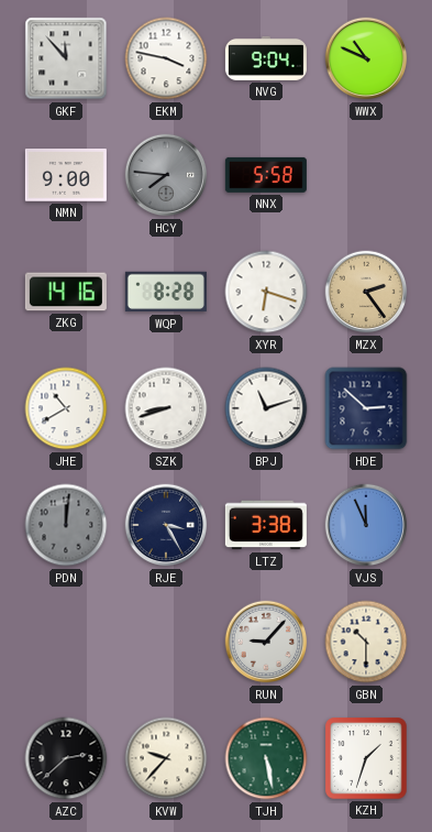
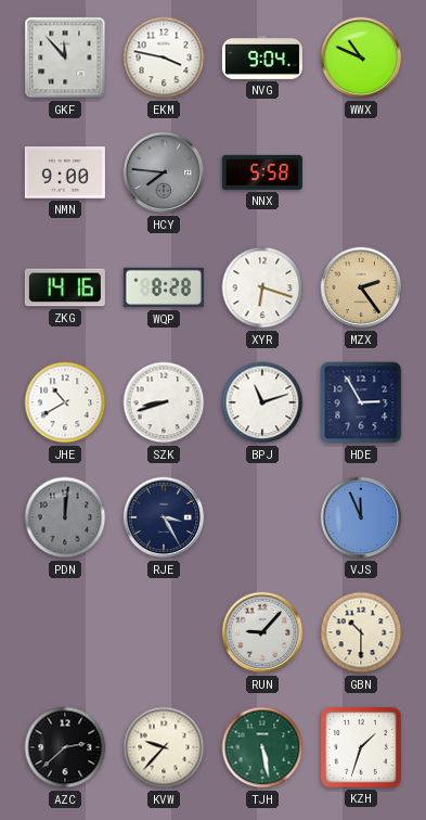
HDE: 2:52 -> 2:55 (361, 402)
LTZ: 3:38 -> none (266, 525)
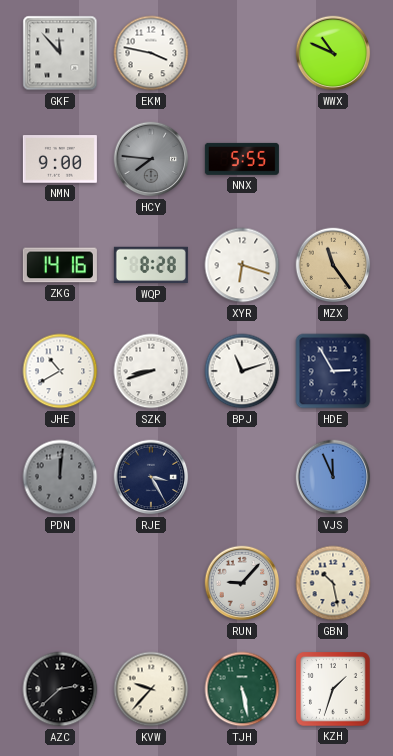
NVG: 9:04 -> none (262, 57)
NNX: 5:58 -> 5:55 (242, 159)
MZX: 2:24 -> 11:24 (333, 265)
GBN: 10:30 -> 10:28 (333, 583)
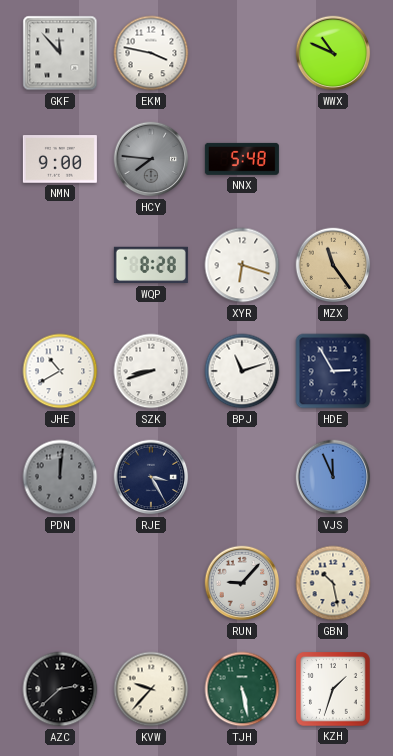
NNX: 5:55 -> 5:48 (242, 159)
ZKG: 14:16 -> none (60, 265)
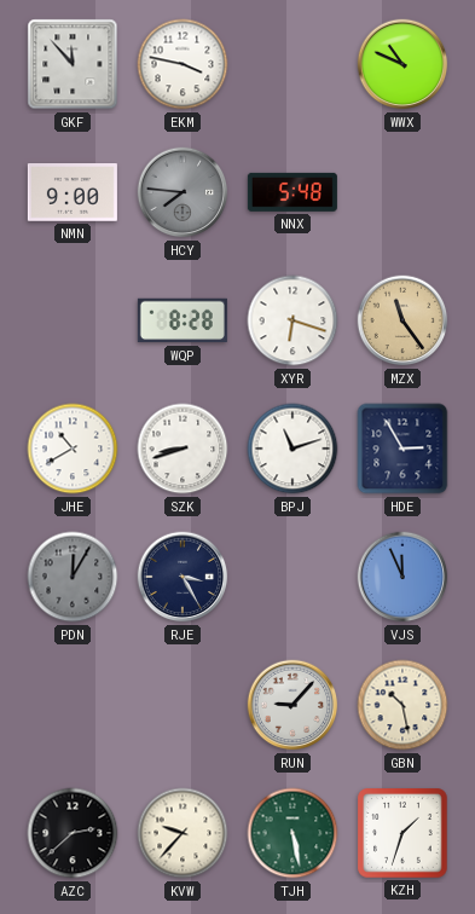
PDN: 12:01 -> 12:05 (73, 577)
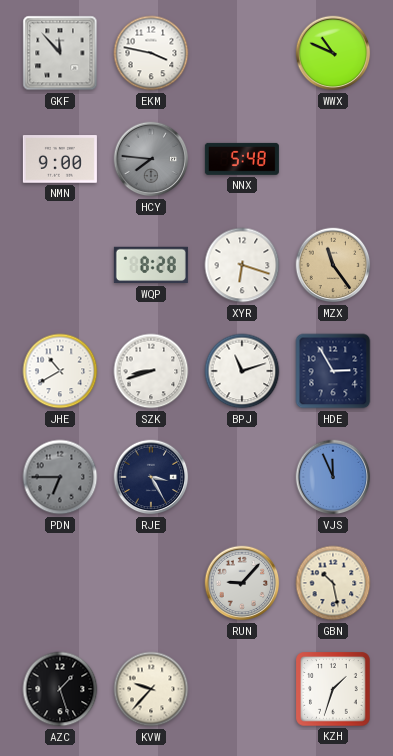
PDN: 12:05 -> 6:45 (60, 477)
AZC: 2:38 -> 1:27 (60, 689)
TJH: 5:28 -> none (292, 833)
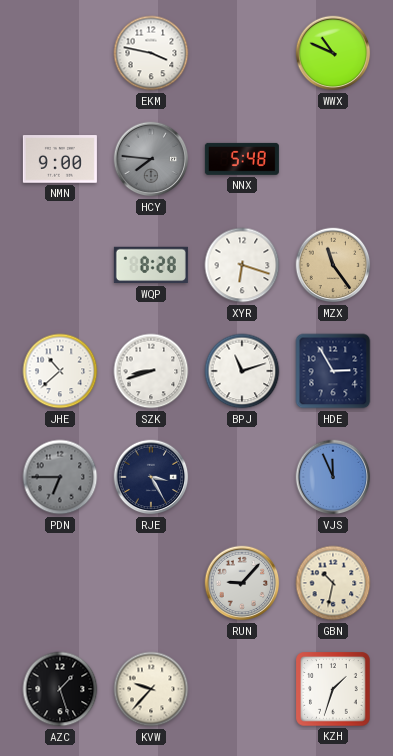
GKF: 11:53 -> none (60, 53)
JHE: 10:40 -> 10:38 (60, 371)
GBN: 10:28 -> 10:32 (333, 583)
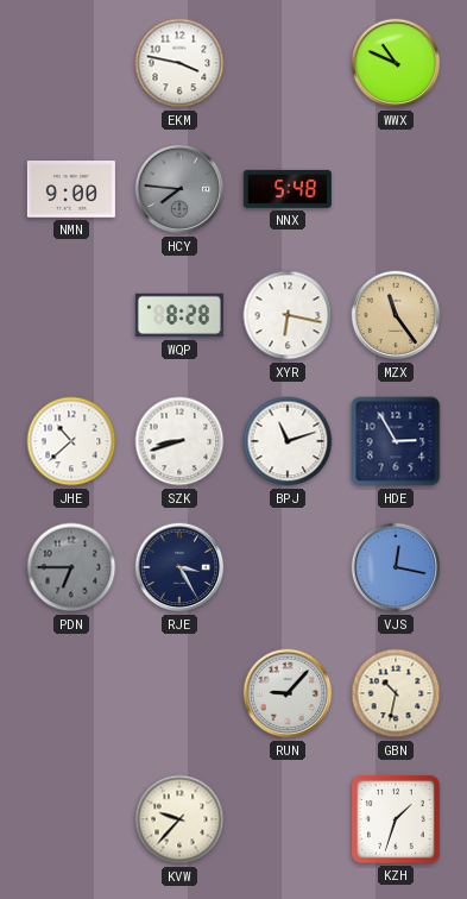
XYR: 6:18 -> 6:17 (288, 315)
VJS: 11:56 -> 12:17 (396, 567)
AZC: 1:27 -> none (60, 689)
